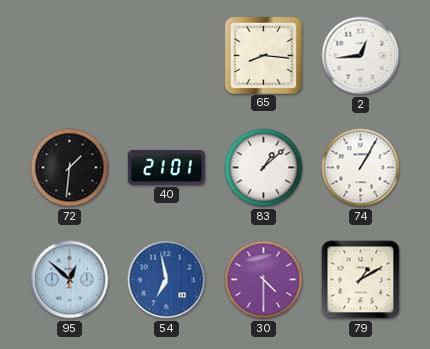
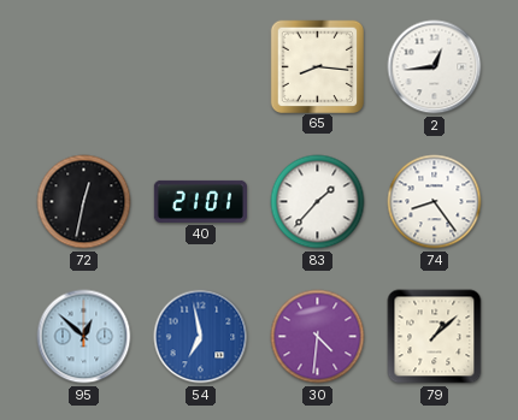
72: 1:31 -> 12:32 (84, 202)
83: 1:08 -> 1:37 (318, 202)
74: 1:05 -> 8:24 (435, 202)
30: 4:30 -> 4:31 (318, 337)
79: 1:10 -> 1:08 (435, 337)
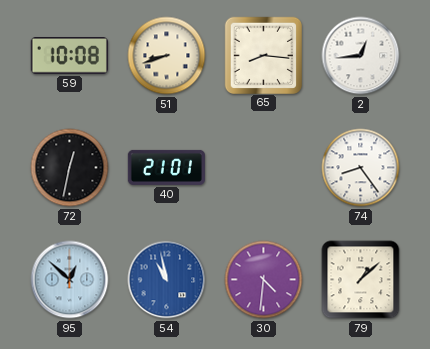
59: none -> 10:08 (69, 56)
51: none -> 8:42 (167, 56)
83: 1:37 -> none (318, 202)
54: 6:58 -> 10:58 (167, 280)
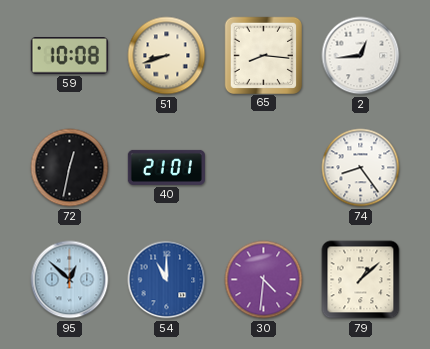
54: 10:58 -> 11:00 (167, 280)
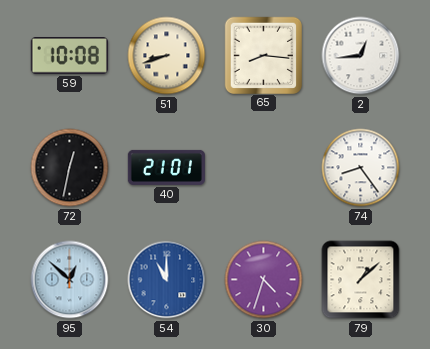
30: 4:31 -> 4:33 (264, 280)
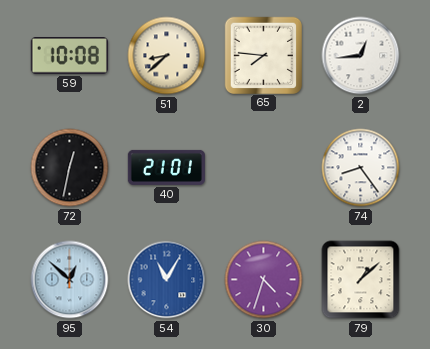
51: 8:42 -> 8:38 (167, 56)
65: 8:16 -> 7:46 (263, 55)
54: 11:00 -> 11:05 (167, 280)
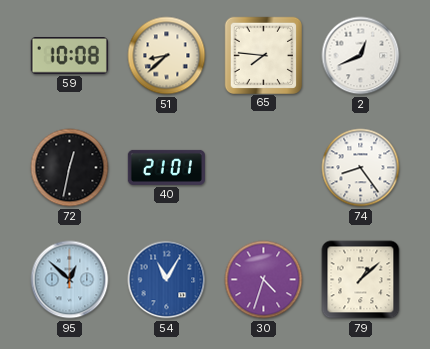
2: 12:44 -> 12:41 (361, 56)
